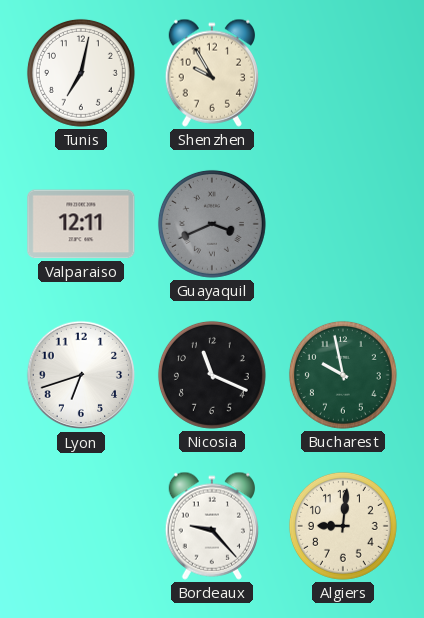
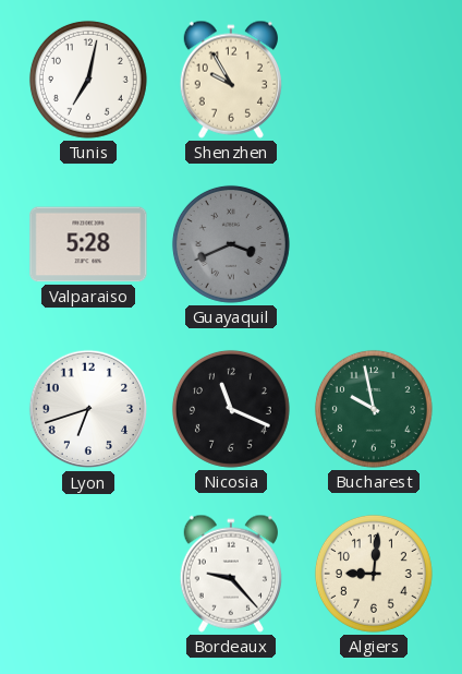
Valparaiso: 12:11 -> 5:28 (88, 244)
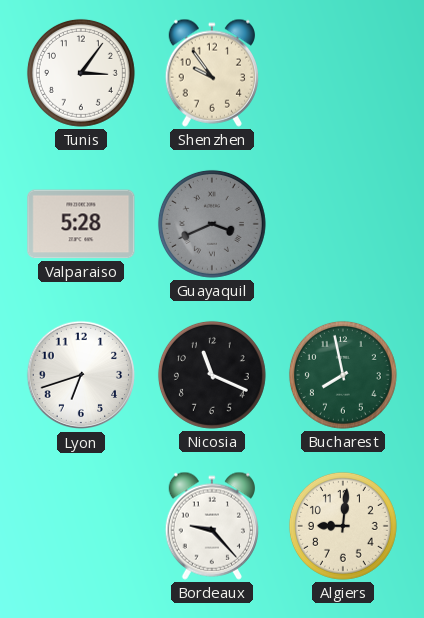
Tunis: 7:02 -> 3:06 (81, 73)
Shenzhen: 9:55 -> 9:54 (211, 73)
Bucharest: 9:58 -> 7:58 (343, 375)
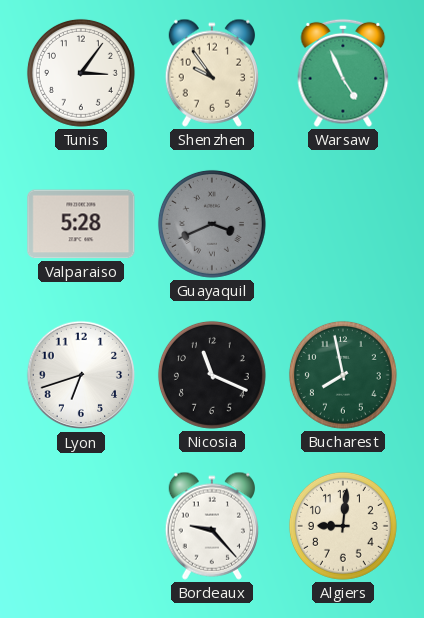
Warsaw: none -> 4:56 (343, 73)
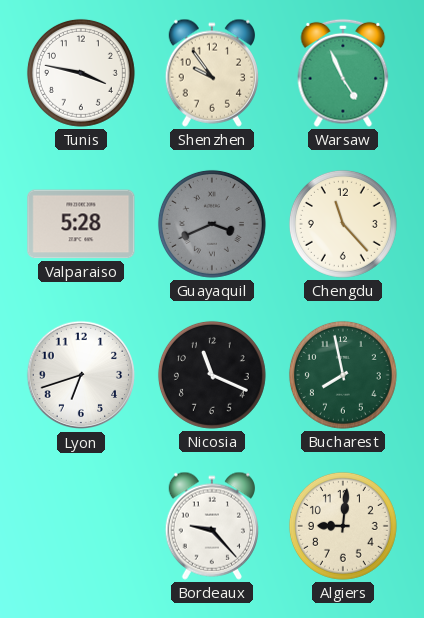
Tunis: 3:06 -> 3:47 (81, 73)
Chengdu: none -> 11:23 (343, 224)
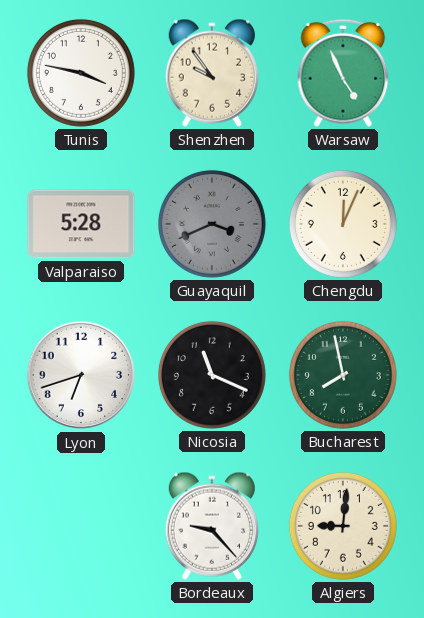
Chengdu: 11:23 -> 12:04 (343, 224)
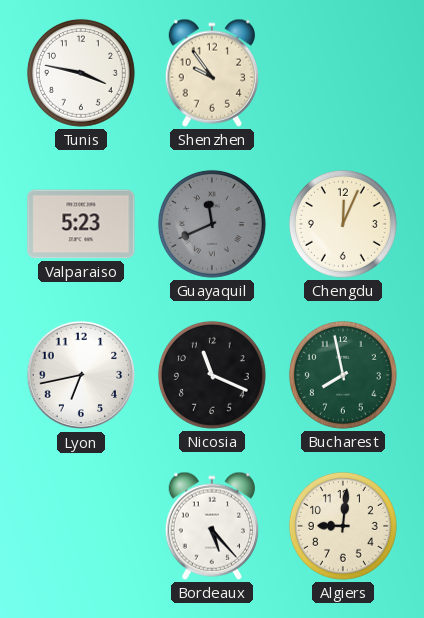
Warsaw: 4:56 -> none (343, 73)
Valparaiso: 5:28 -> 5:23 (81, 224)
Guayaquil: 3:41 -> 11:41 (212, 224)
Lyon: 6:42 -> 6:43 (81, 375)
Bordeaux: 9:23 -> 5:23 (211, 526)
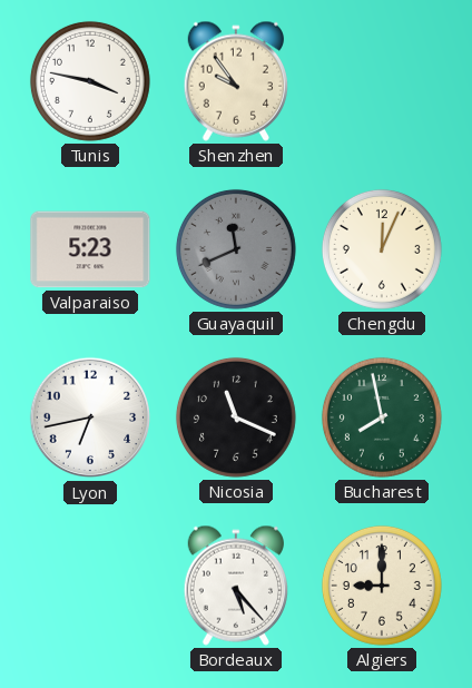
Algiers: 9:01 -> 9:00 (382, 586)
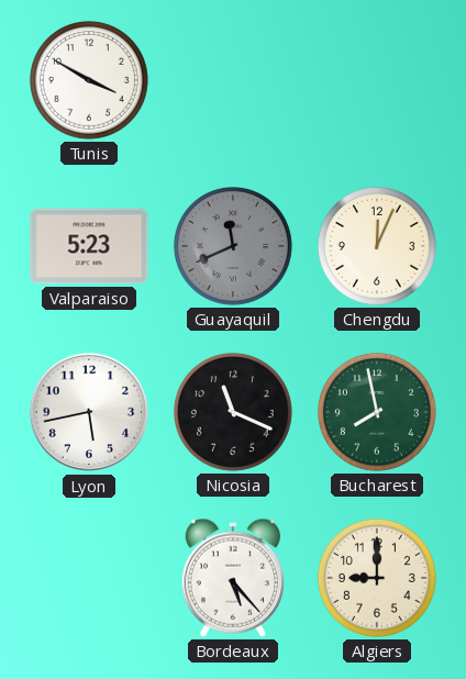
Tunis: 3:47 -> 3:50 (89, 80)
Shenzhen: 9:54 -> none (235, 81)
Lyon: 6:43 -> 5:43 (89, 412)
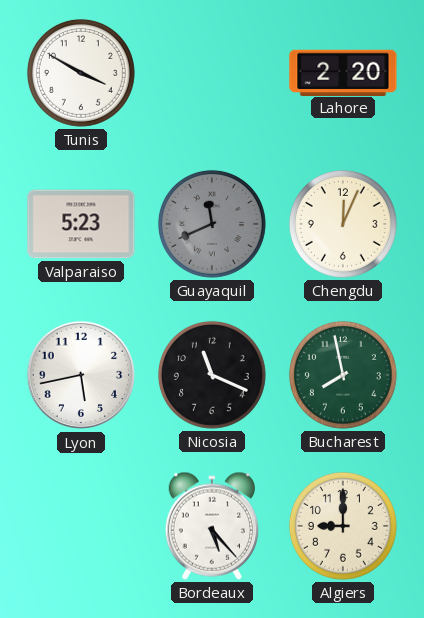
Lahore: none -> 2:20 (343, 72)
